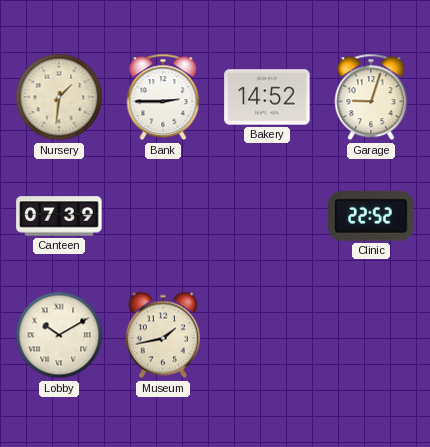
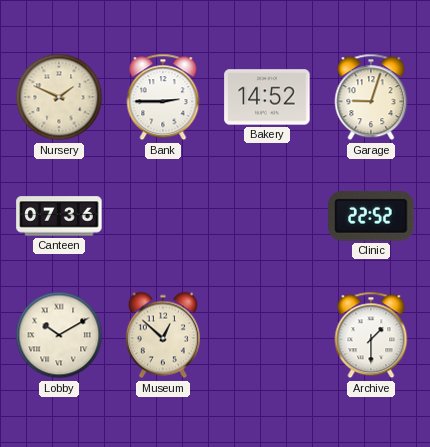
Nursery: 1:31 -> 1:49 (59, 97)
Canteen: 07:39 -> 07:36 (59, 216)
Museum: 1:43 -> 12:52 (163, 335)
Archive: none -> 1:30 (371, 335)
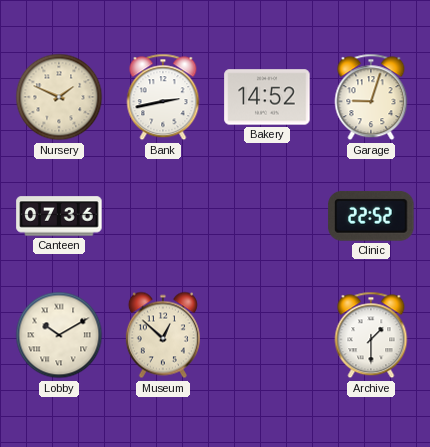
Bank: 2:45 -> 2:43 (163, 97)
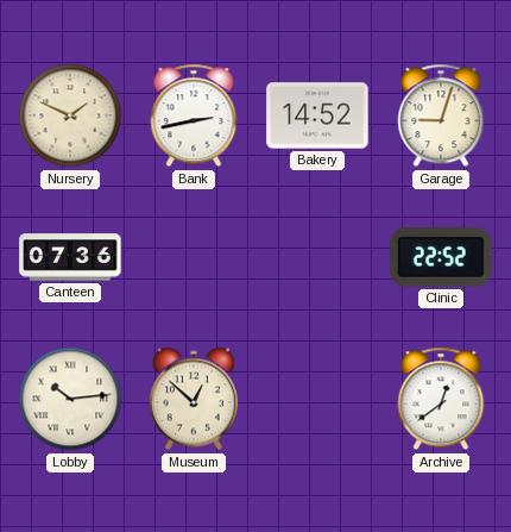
Lobby: 10:10 -> 10:14 (70, 399)
Archive: 1:30 -> 12:39 (441, 399)
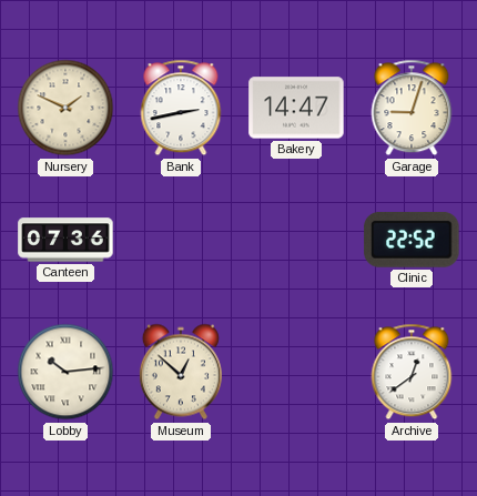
Bakery: 14:52 -> 14:47 (296, 108)
